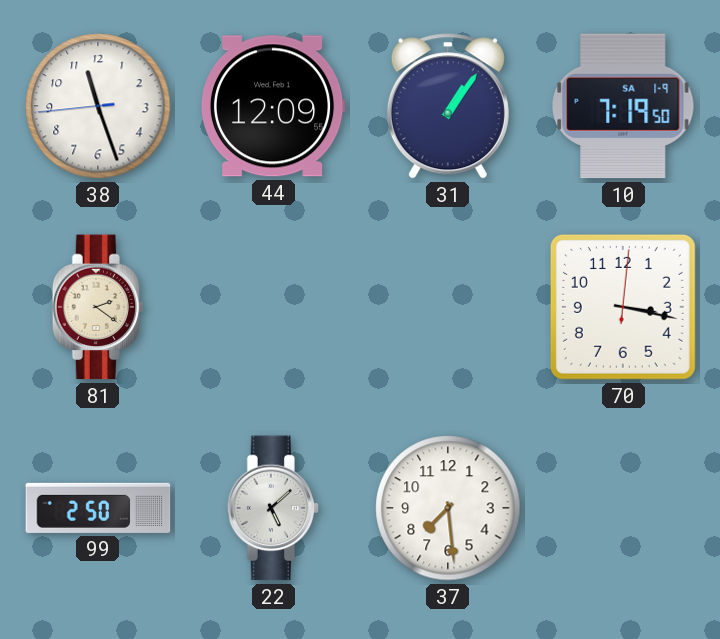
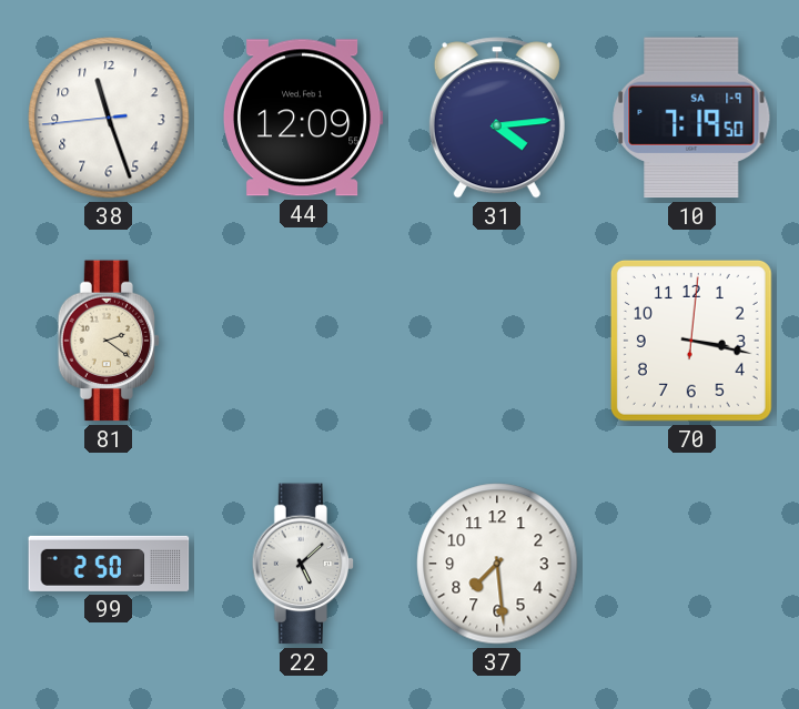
31: 1:06 -> 4:14 (497, 118)
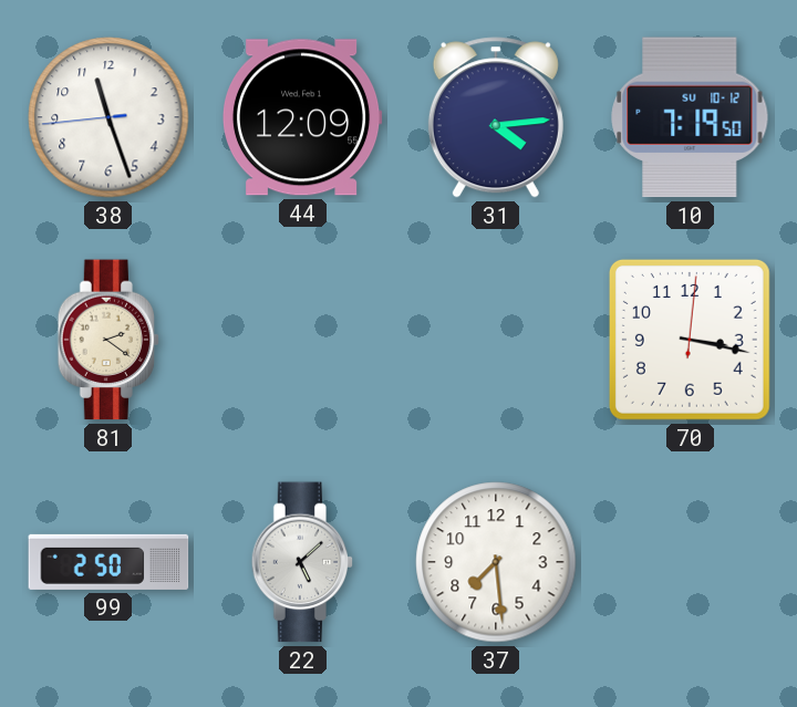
10 date: SA 1-9 -> SU 10-12 (690, 117)
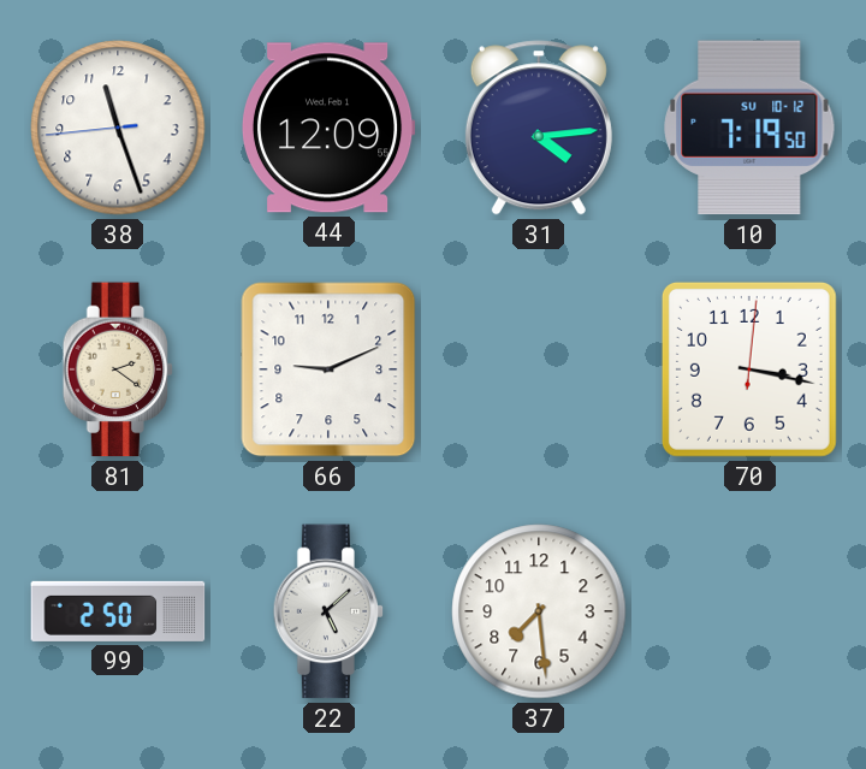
66: none -> 9:11 (328, 369)
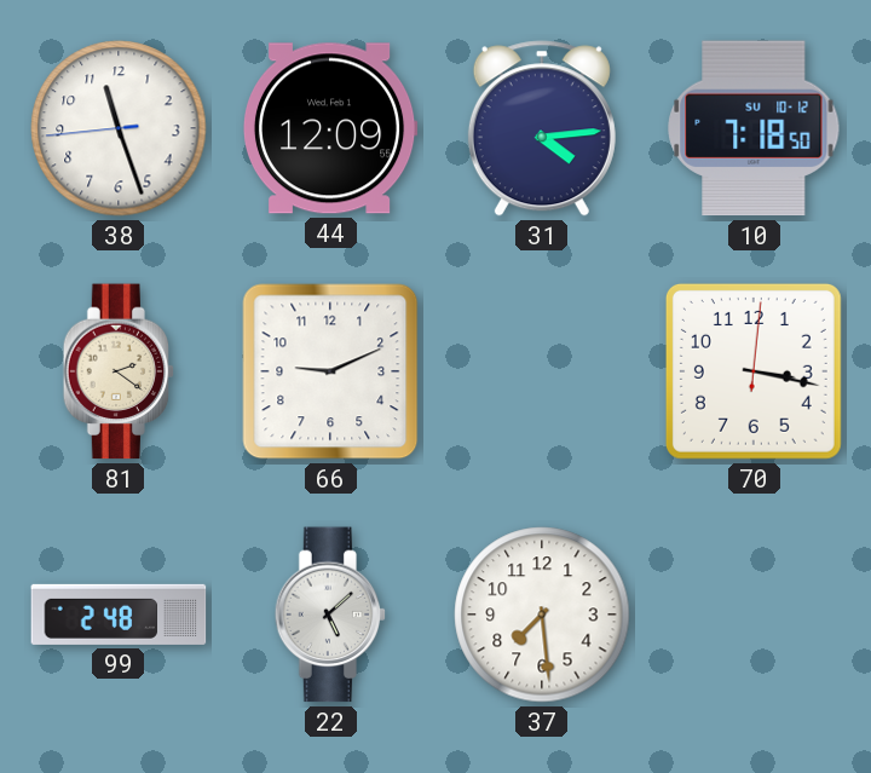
10: 7:19 -> 7:18 (754, 128)
99: 2:50 -> 2:48 (119, 615)
